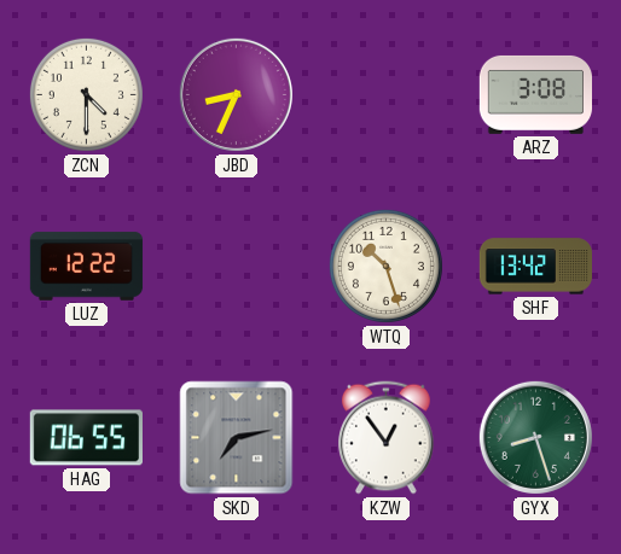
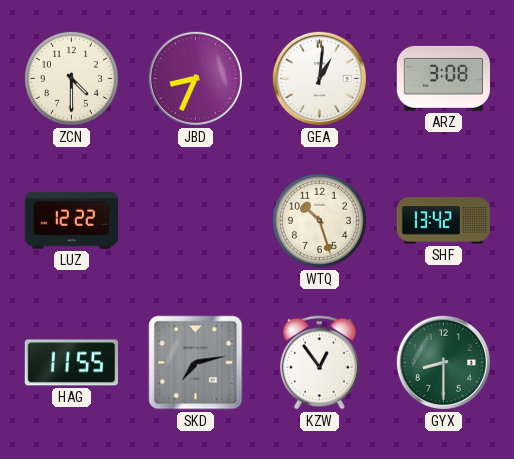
GEA: none -> 1:01 (319, 78)
HAG: 06:55 -> 11:55 (71, 363)
GYX: 8:27 -> 8:30 (443, 362)
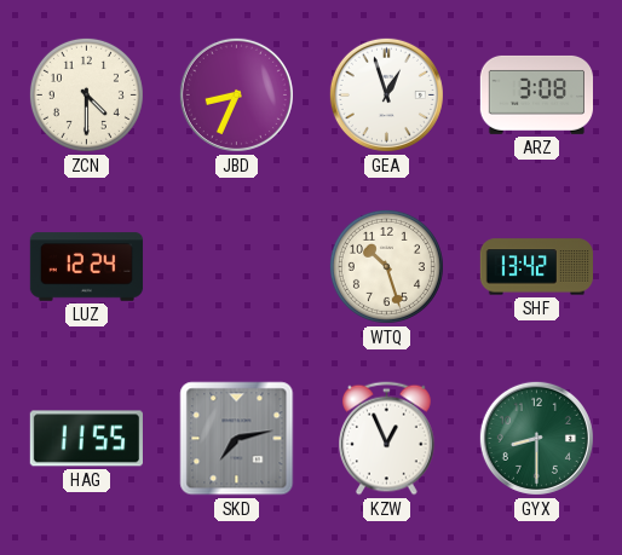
GEA: 1:01 -> 12:57 (386, 94)
LUZ: 12:22 -> 12:24 (87, 267)
KZW: 12:54 -> 12:56 (387, 439)
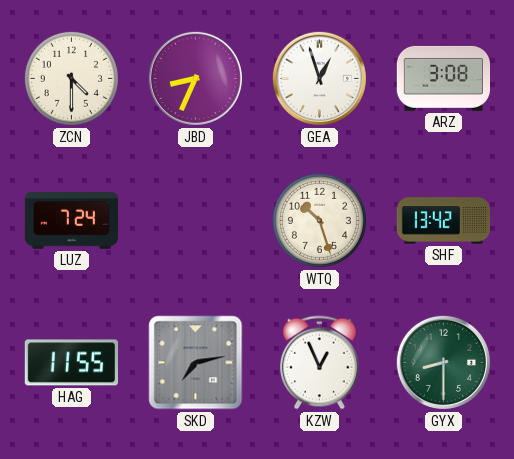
LUZ: 12:24 -> 7:24 (72, 221)
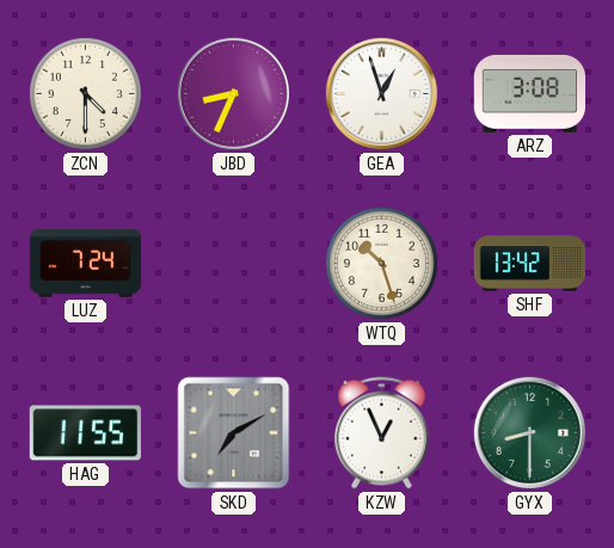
SKD: 7:13 -> 7:10 (234, 433)
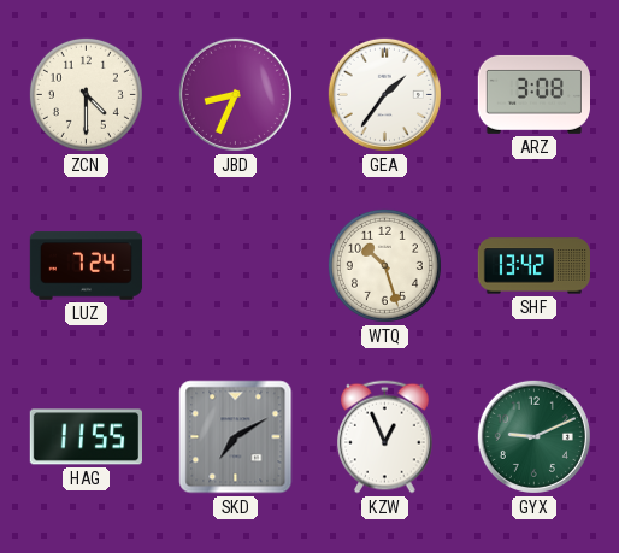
GEA: 12:57 -> 1:36 (384, 94)
GYX: 8:30 -> 9:11 (533, 436)
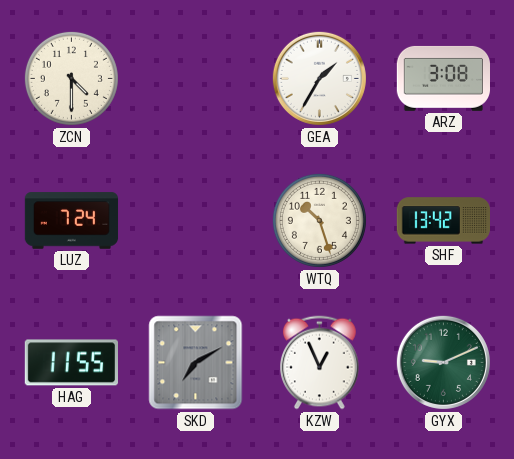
JBD: 8:34 -> none (235, 94)
GEA: 1:36 -> 1:35 (319, 78)
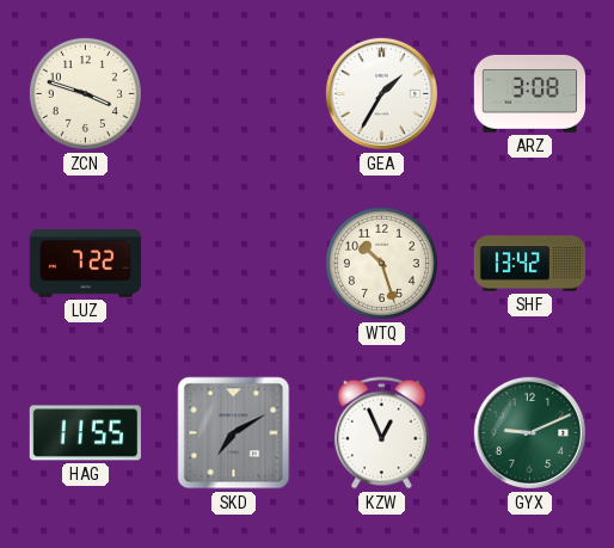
ZCN: 4:30 -> 3:48 (85, 93)
LUZ: 7:24 -> 7:22 (86, 264)
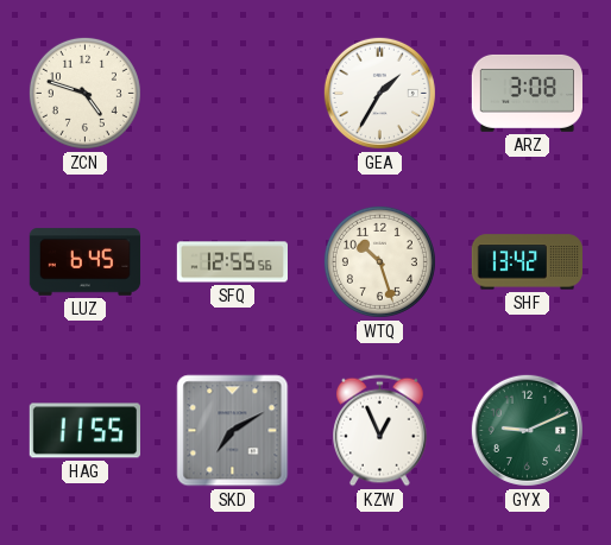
ZCN: 3:48 -> 4:48 (84, 93)
LUZ: 7:22 -> 6:45 (86, 262)
SFQ: none -> 12:55 (232, 262)
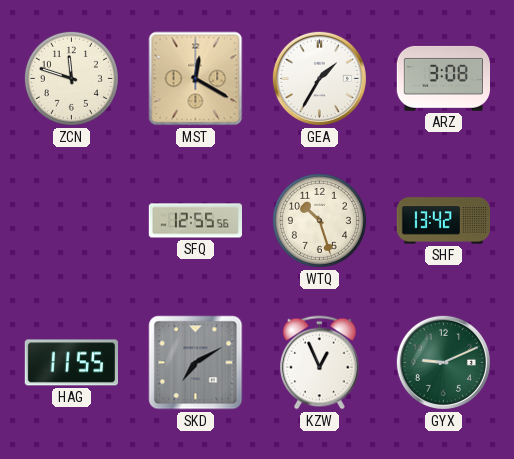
ZCN: 4:48 -> 11:48 (71, 78)
MST: none -> 12:20 (196, 79)
LUZ: 6:45 -> none (86, 262)
